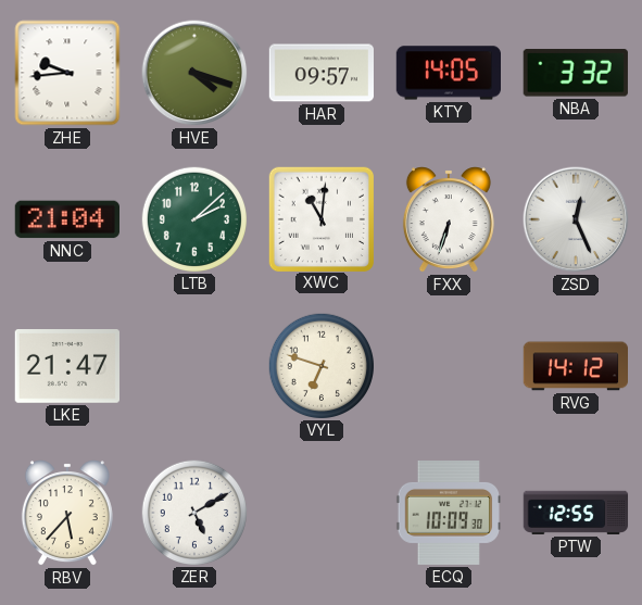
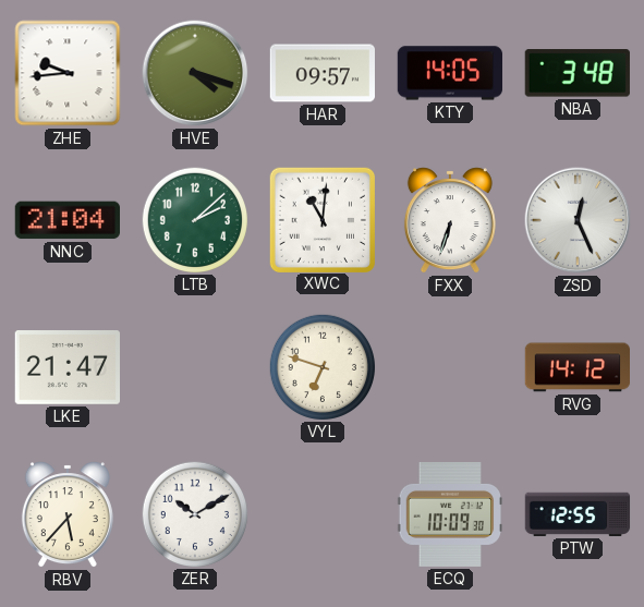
NBA: 3:32 -> 3:48 (578, 73)
ZER: 5:10 -> 10:10 (194, 513)
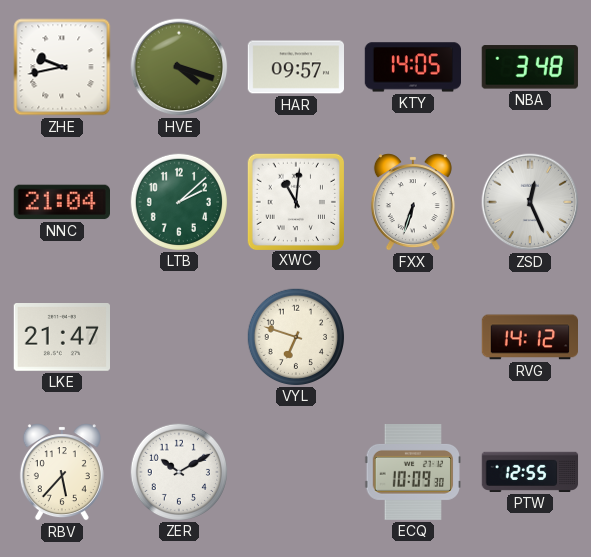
ZHE: 9:44 -> 9:43 (62, 67)
